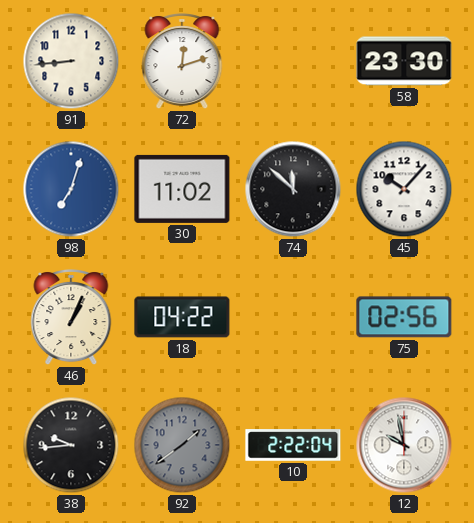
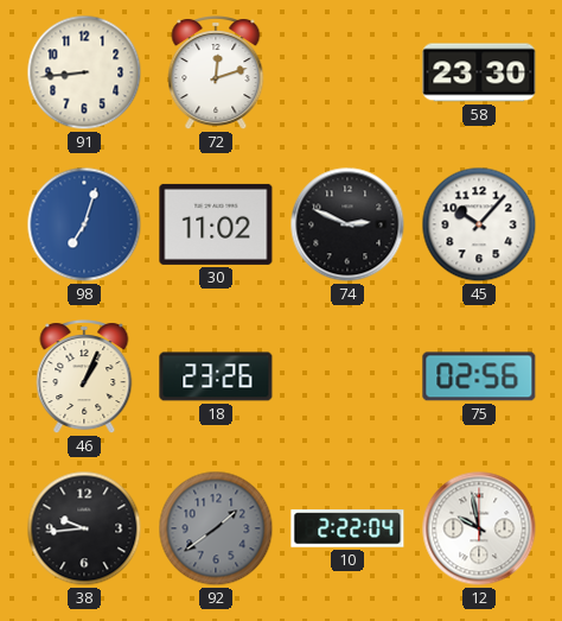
74: 11:52 -> 2:49 (347, 224)
18: 04:22 -> 23:26 (216, 376)
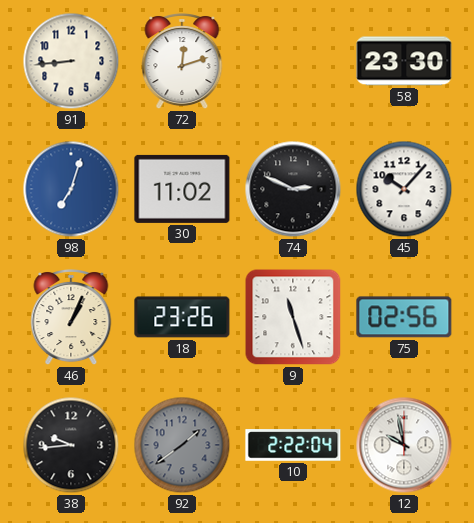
9: none -> 11:27 (293, 317)
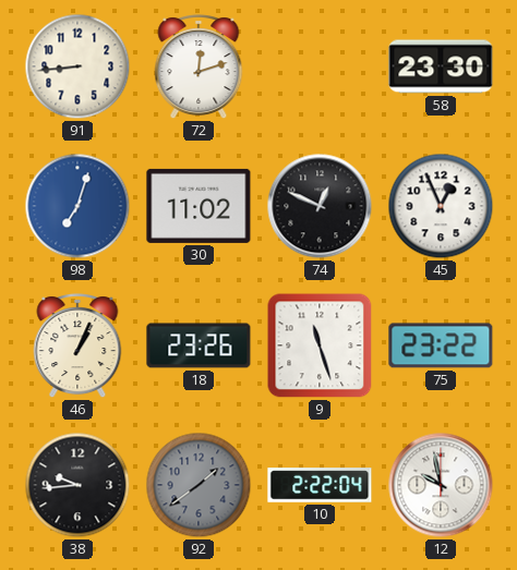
74: 2:49 -> 12:49 (320, 206)
45: 10:07 -> 12:56 (441, 206)
75: 02:56 -> 23:22 (441, 345)
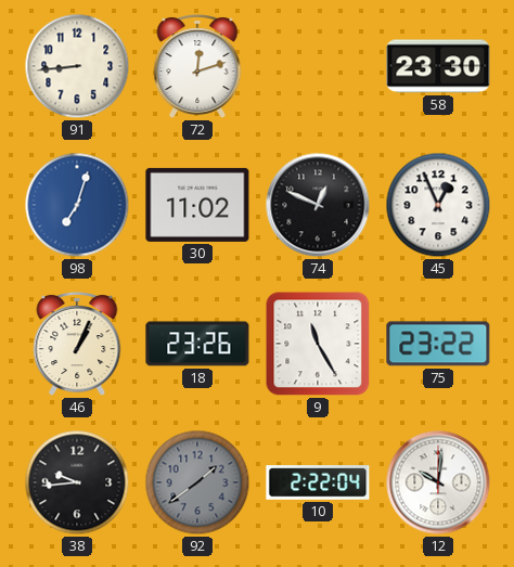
9: 11:27 -> 11:25 (318, 344)
12: 9:58 -> 10:01 (438, 482)
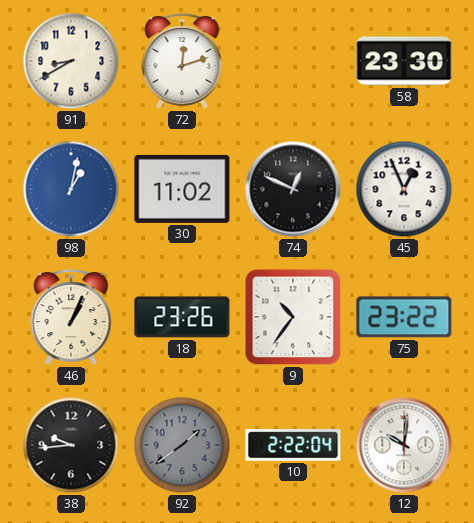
91: 8:44 -> 8:40 (71, 61)
98: 7:03 -> 1:02 (71, 189)
9: 11:25 -> 10:36 (293, 317)
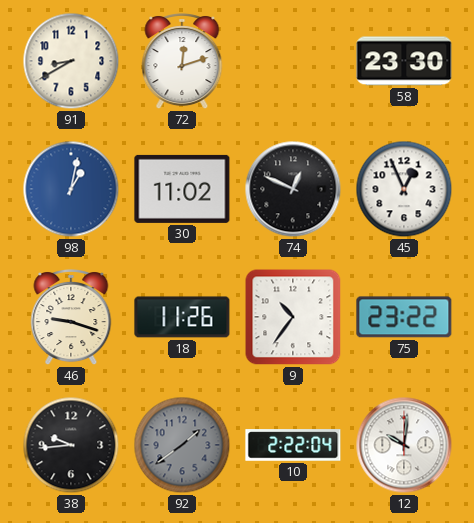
46: 1:04 -> 9:18 (71, 318)
18: 23:26 -> 11:26 (182, 317)
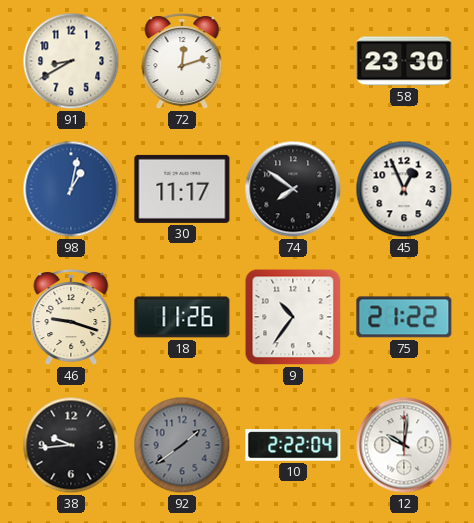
30: 11:02 -> 11:17 (182, 189)
74: 12:49 -> 7:51 (293, 189)
75: 23:22 -> 21:22 (404, 317)
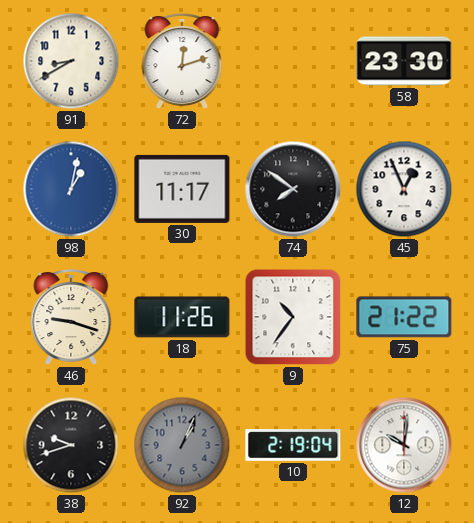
38: 9:44 -> 9:42 (71, 445)
92: 1:39 -> 1:04 (182, 445)
10: 2:22 -> 2:19 (293, 445)
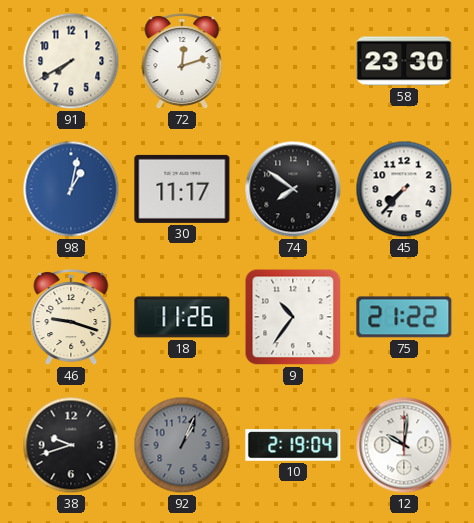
91: 8:40 -> 7:40 (71, 61)
45: 12:56 -> 7:37 (404, 189)
